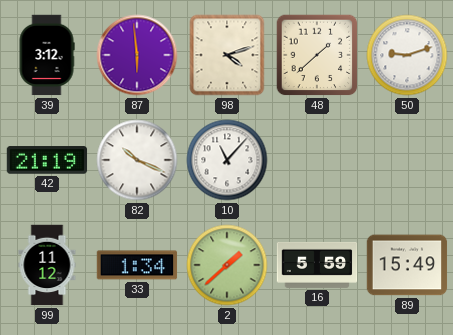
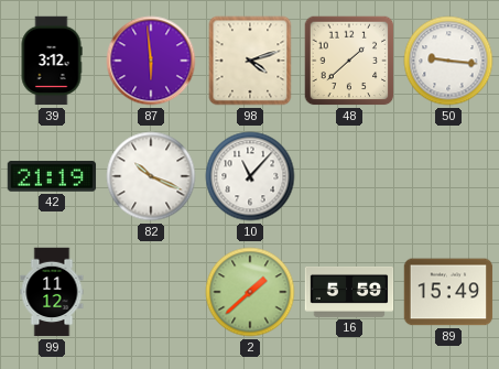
50: 9:12 -> 9:16 (448, 61)
33: 1:34 -> none (137, 265)
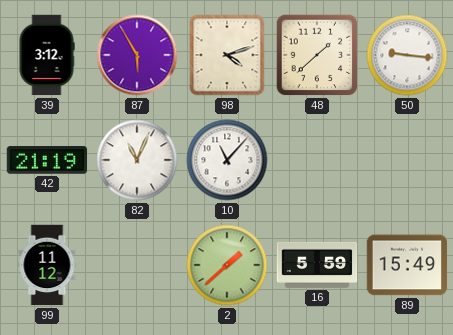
87: 5:59 -> 5:55 (137, 55)
82: 10:19 -> 11:04 (137, 160)
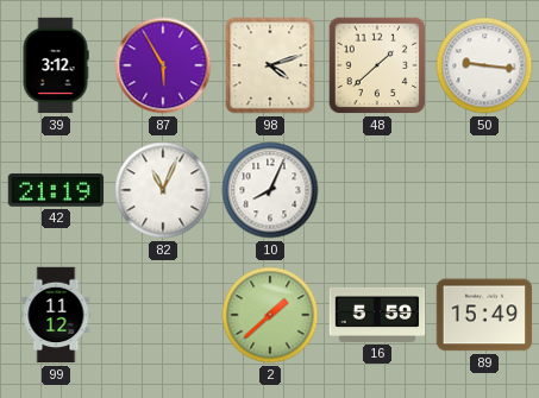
10: 11:07 -> 8:04 (270, 190)
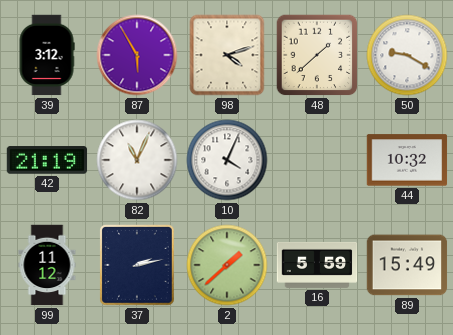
50: 9:16 -> 9:20 (407, 55)
10: 8:04 -> 4:04 (227, 160)
44: none -> 10:32 (407, 160)
37: none -> 2:13 (138, 265)
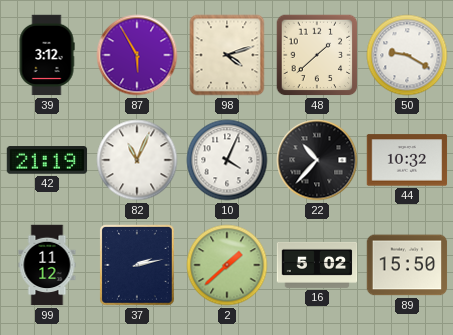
22: none -> 10:37 (317, 160)
16: 5:59 -> 5:02 (317, 265)
89: 15:49 -> 15:50 (407, 265)
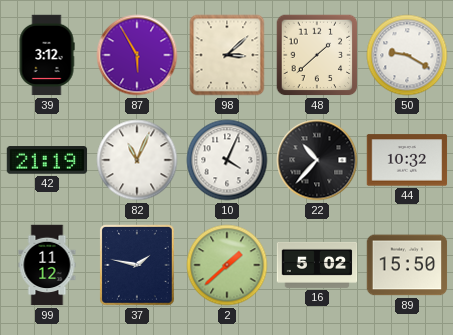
98: 4:12 -> 3:08 (227, 55)
37: 2:13 -> 1:47 (138, 265)
